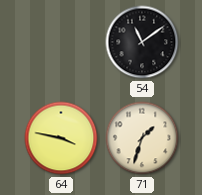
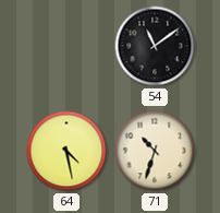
64: 3:47 -> 4:28 (66, 151)
71: 1:33 -> 10:33 (155, 151)
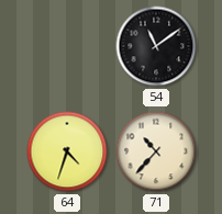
64: 4:28 -> 4:33 (67, 151)
71: 10:33 -> 10:37 (156, 151)
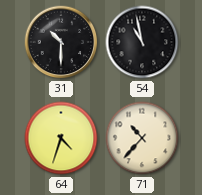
31: none -> 10:30 (61, 42)
54: 11:09 -> 10:58 (142, 42)
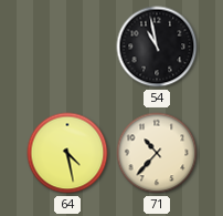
31: 10:30 -> none (61, 42)
64: 4:33 -> 4:28 (67, 153)
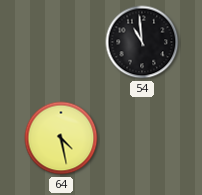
54: 10:58 -> 10:59 (142, 42)
71: 10:37 -> none (157, 153)
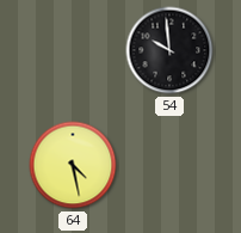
54: 10:59 -> 9:59 (169, 50)
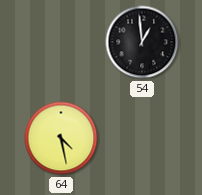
54: 9:59 -> 12:59 (142, 42)
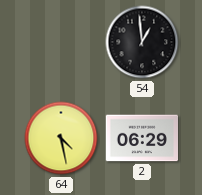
2: none -> 06:29 (141, 138)
